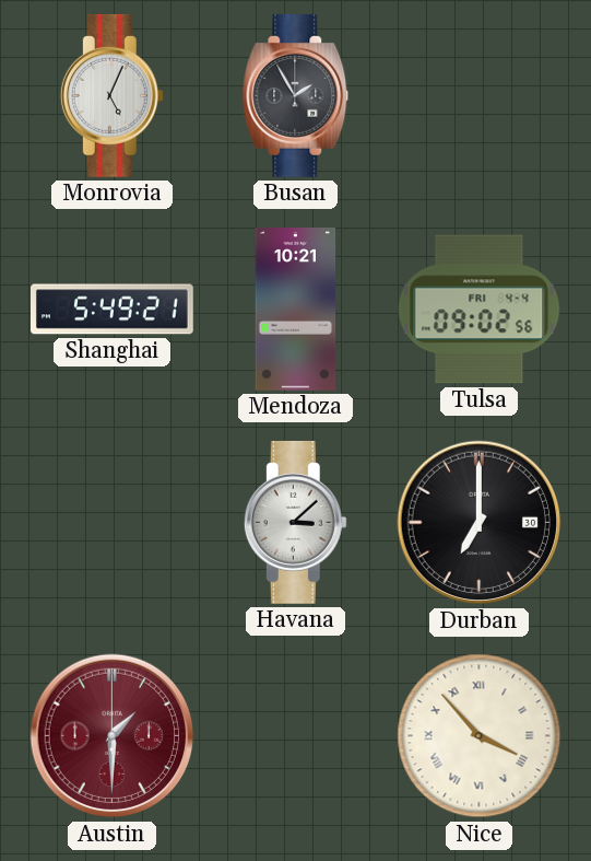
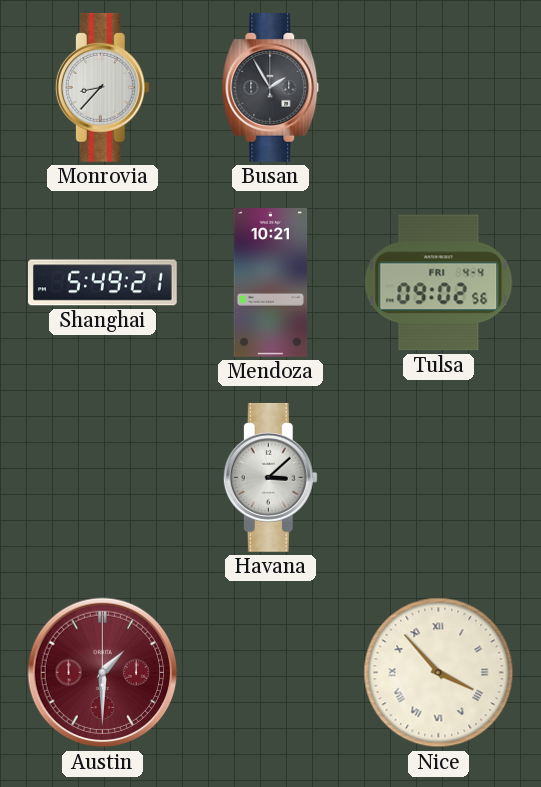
Monrovia: 5:04 -> 8:37 (102, 87)
Durban: 7:00 -> none (480, 523)
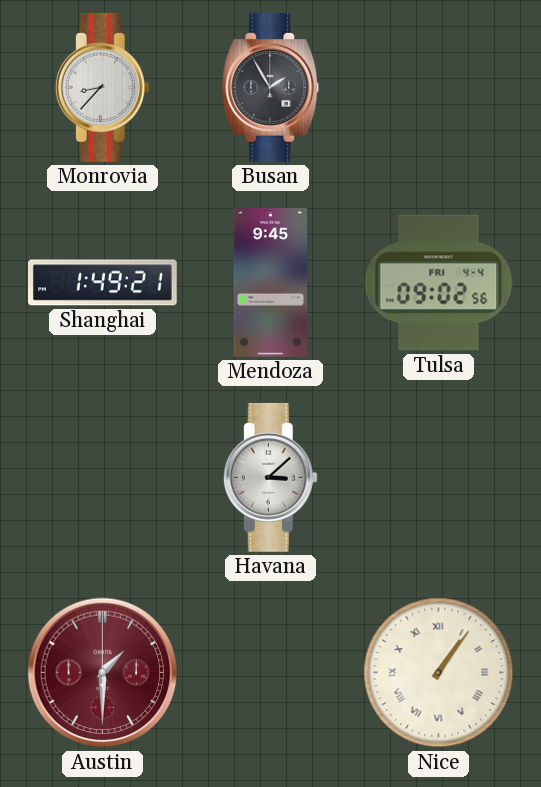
Shanghai: 5:49 -> 1:49 (103, 283)
Mendoza: 10:21 -> 9:45 (271, 283)
Nice: 3:53 -> 1:06 (439, 673)
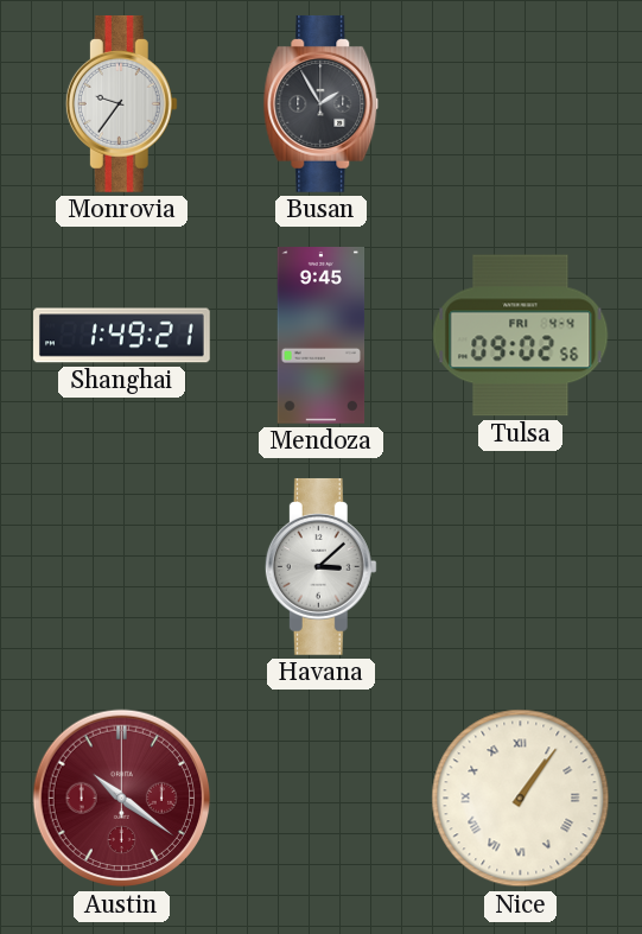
Monrovia: 8:37 -> 9:36 (121, 103)
Austin: 1:30 -> 10:21 (122, 799)
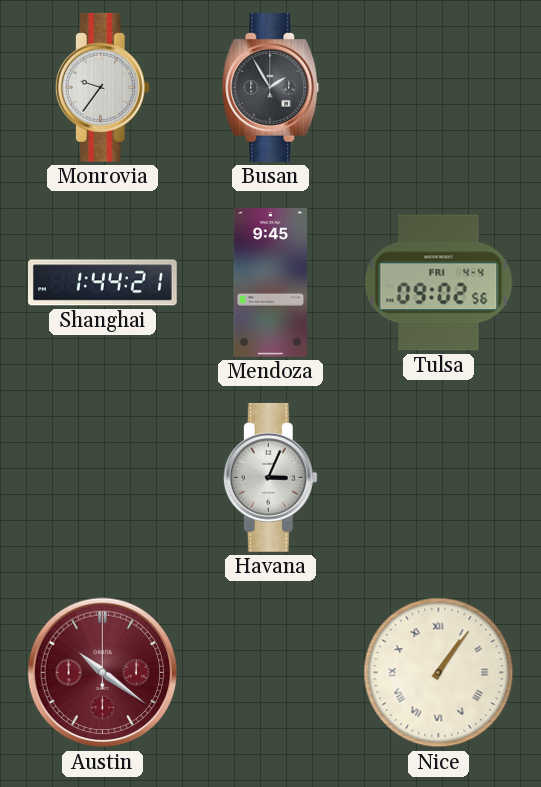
Shanghai: 1:49 -> 1:44 (103, 283)
Havana: 3:08 -> 3:04 (270, 477)
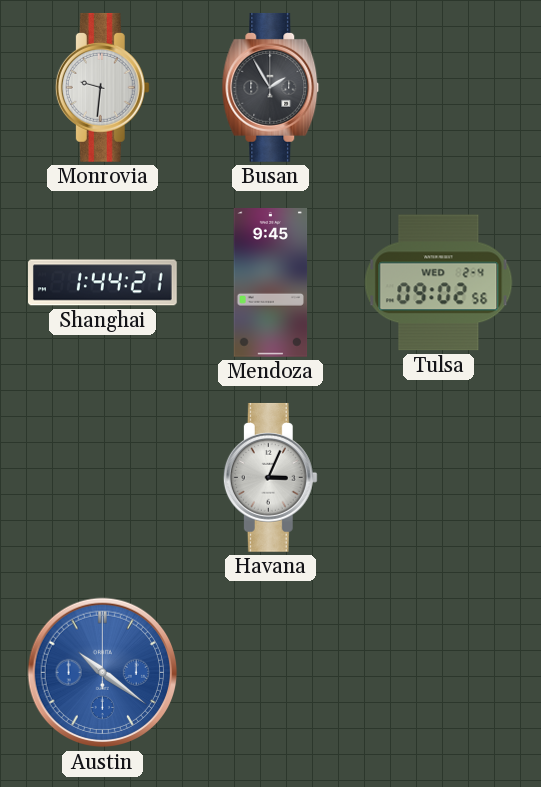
Monrovia: 9:36 -> 9:31 (102, 87)
Tulsa date: FRI 4-4 -> WED 2-4 (439, 283)
Austin dial: burgundy -> blue (103, 673)
Nice: 1:06 -> none (439, 673)
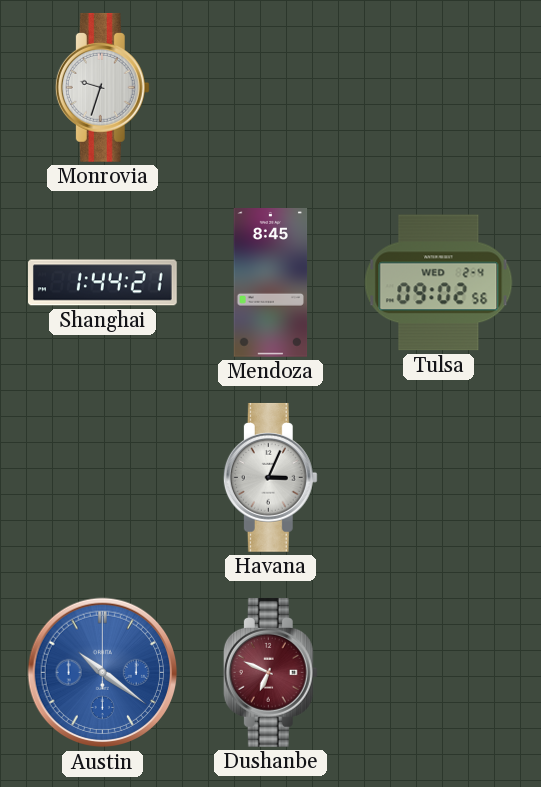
Monrovia: 9:31 -> 9:33 (102, 87)
Busan: 1:55 -> none (271, 87)
Mendoza: 9:45 -> 8:45 (271, 283)
Dushanbe: none -> 6:49 (270, 672)
